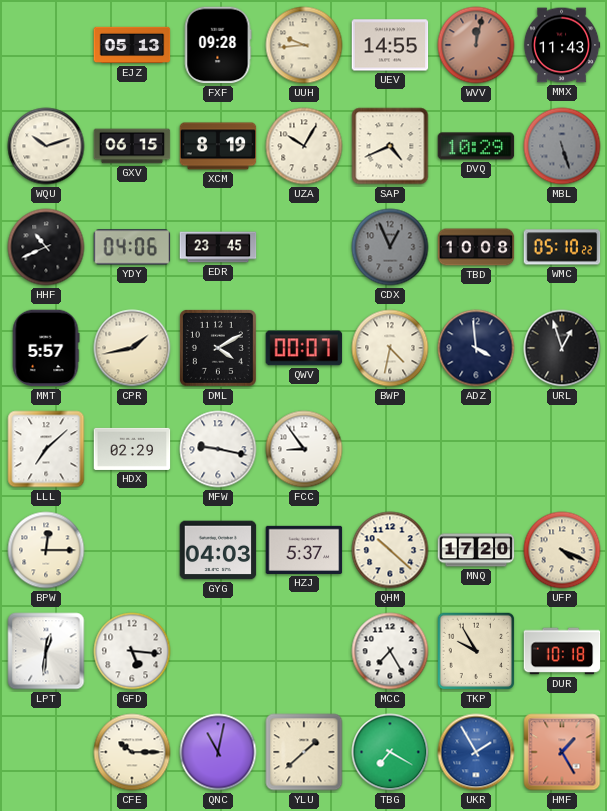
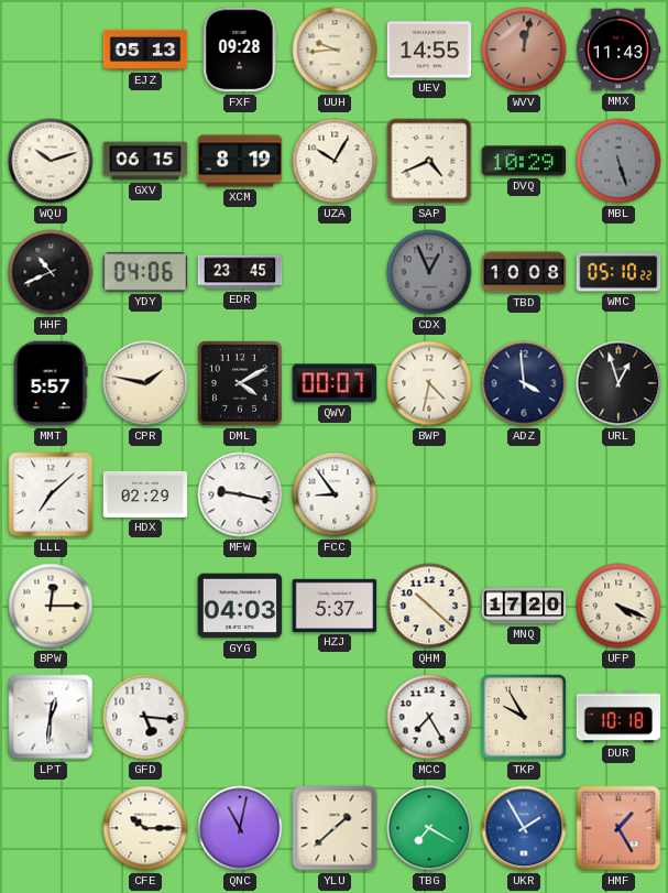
CPR: 1:43 -> 1:47 (145, 383)
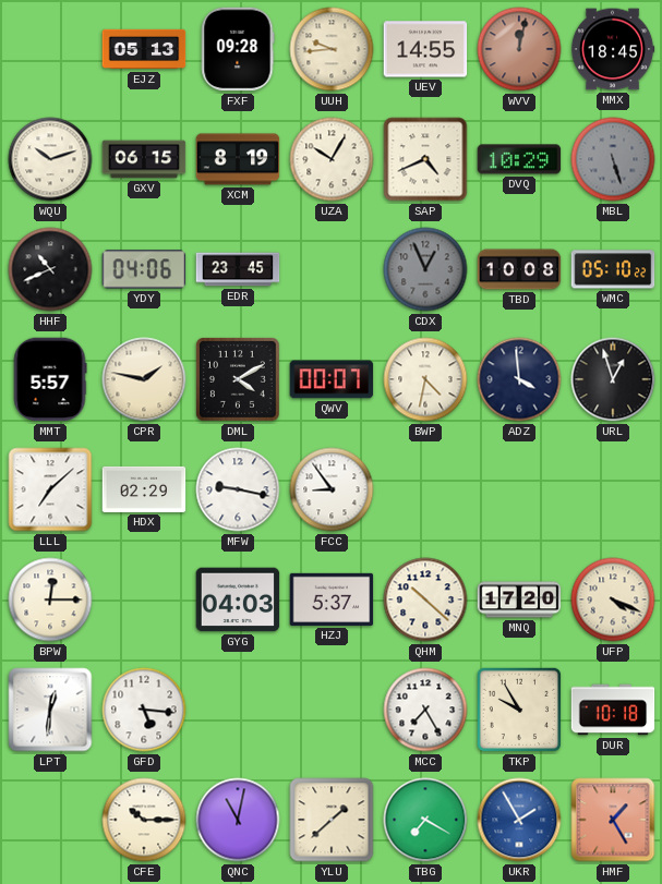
MMX: 11:43 -> 18:45 (613, 49)
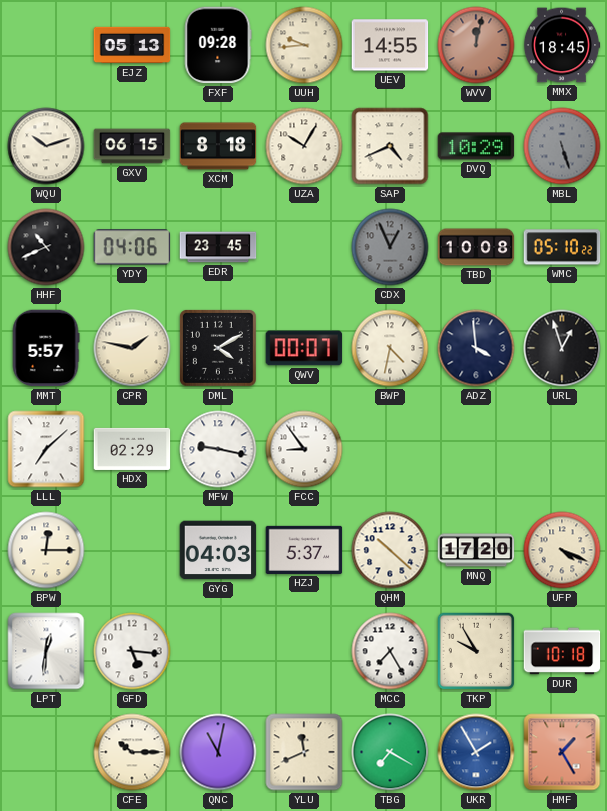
XCM: 8:19 -> 8:18 (218, 146)
YLU: 1:38 -> 11:41 (304, 752)
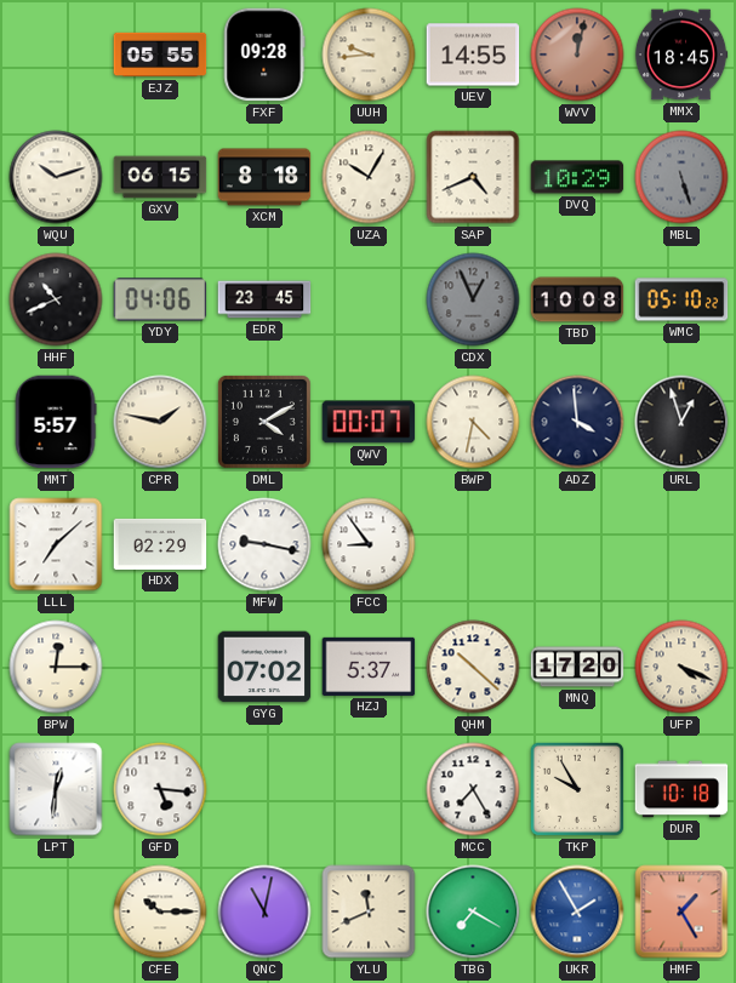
EJZ: 05:13 -> 05:55 (160, 55)
GYG: 04:03 -> 07:02 (264, 667)
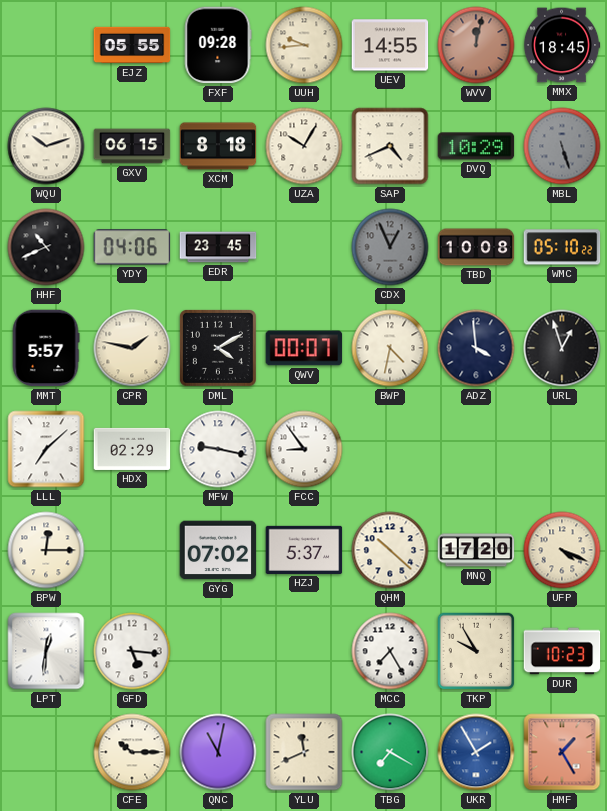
DUR: 10:18 -> 10:23 (562, 651)
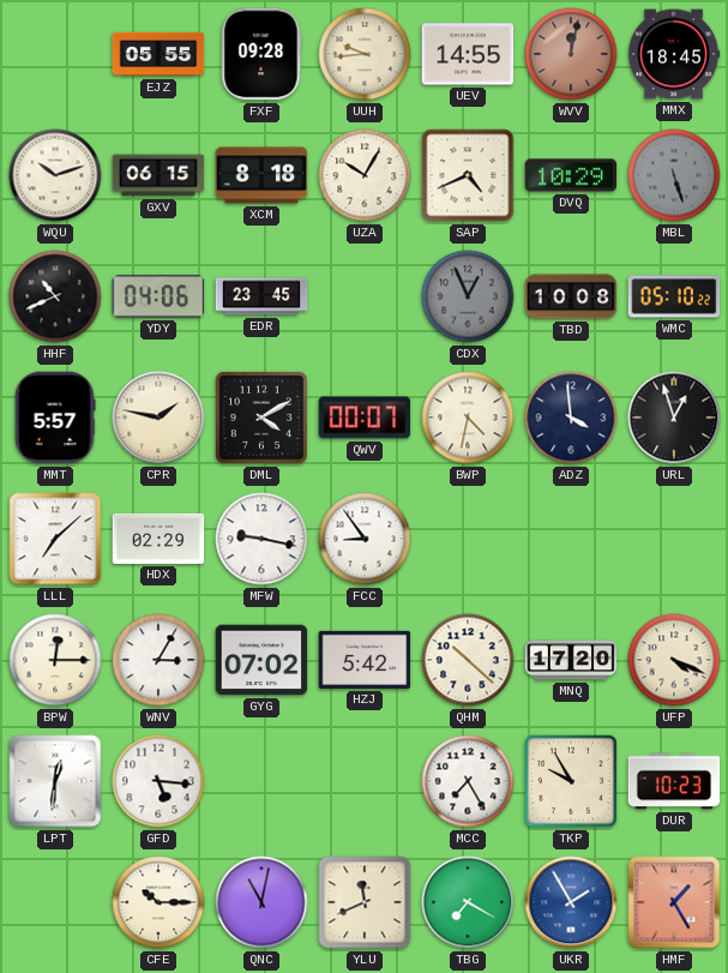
WNV: none -> 3:05 (158, 660)
HZJ: 5:37 -> 5:42 (365, 660)
